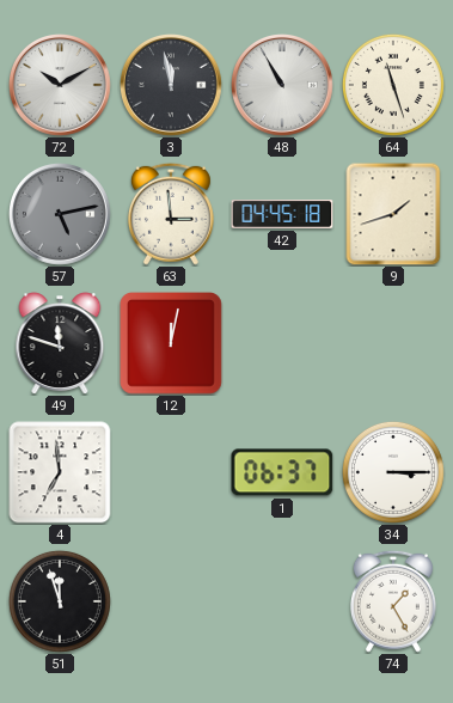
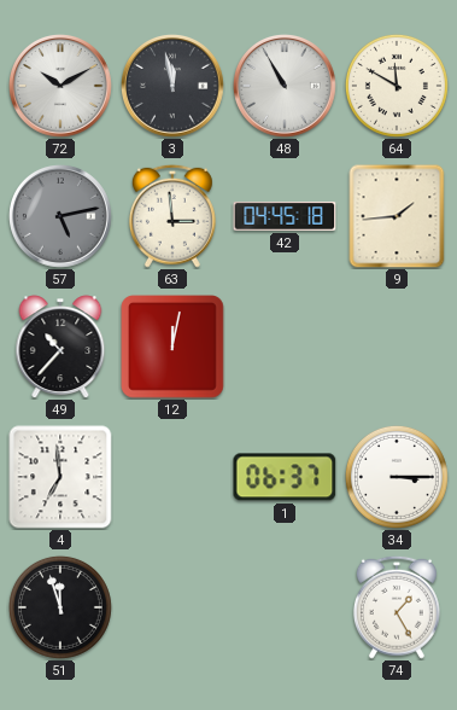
64: 11:27 -> 11:50 (397, 86)
9: 1:42 -> 1:44 (397, 216)
49: 11:48 -> 10:37 (60, 347)
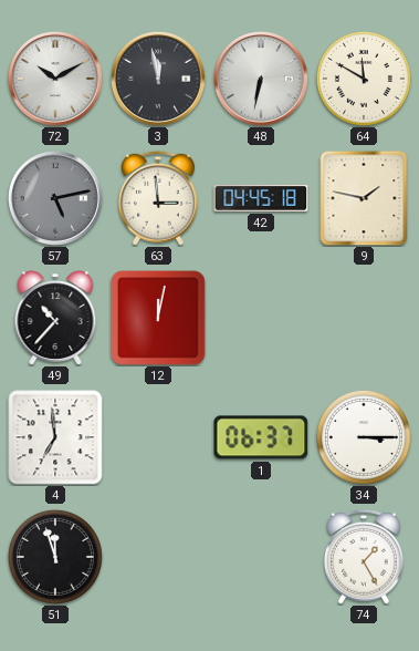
48: 10:55 -> 6:32 (262, 80)
9: 1:44 -> 1:47 (364, 198)
